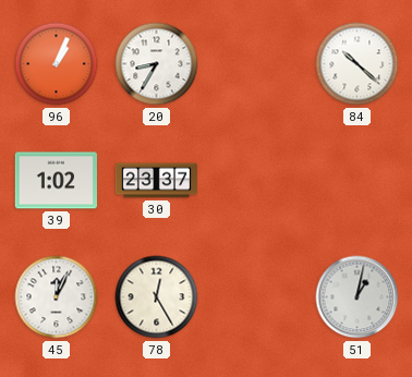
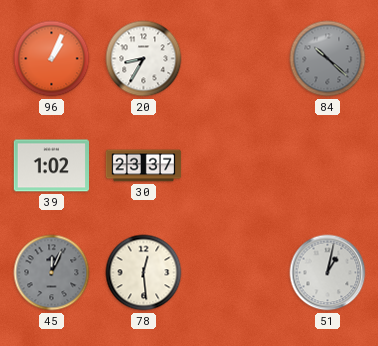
84 dial: white -> grey (328, 59)
45 dial: white -> grey (52, 273)
78: 12:25 -> 12:29 (144, 273)
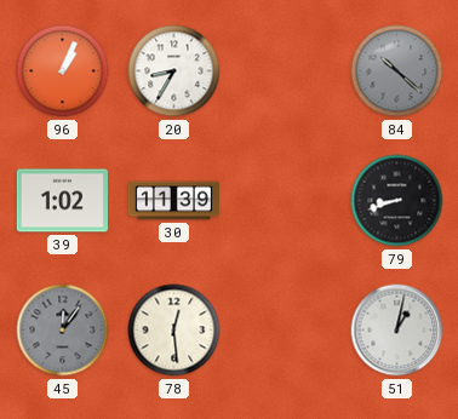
30: 23:37 -> 11:39 (174, 201)
79: none -> 8:42 (397, 201)
45: 12:04 -> 12:06 (63, 331)
